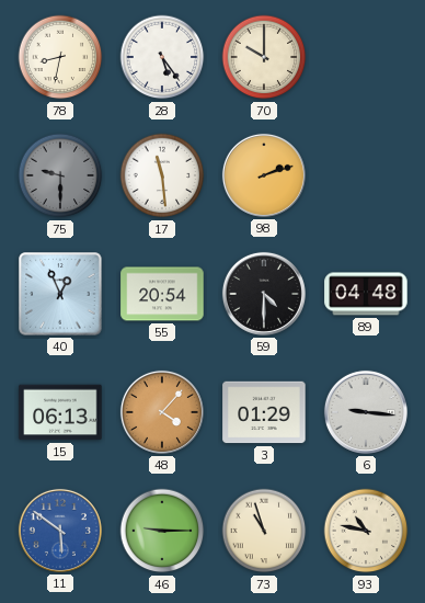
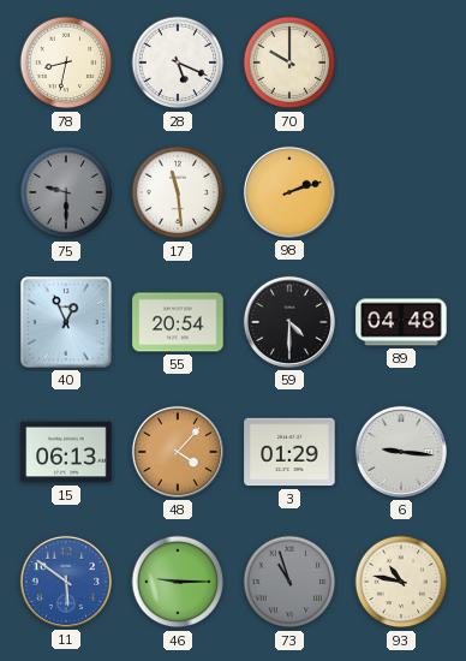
28: 5:24 -> 5:19 (178, 62)
73 dial: cream -> grey (289, 582)
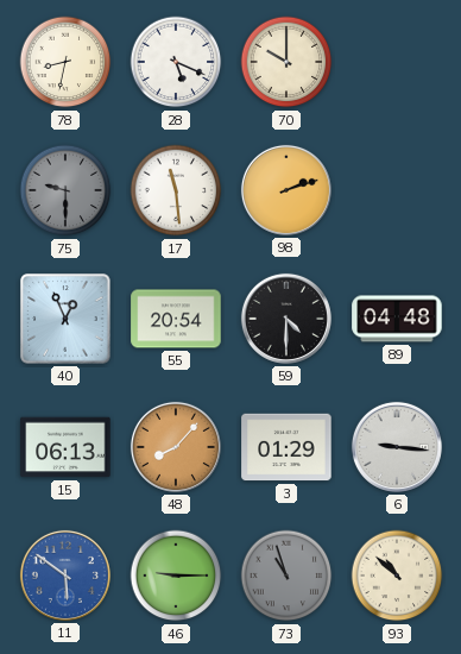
48: 4:07 -> 8:07 (176, 447)
93: 10:47 -> 10:52 (397, 576)
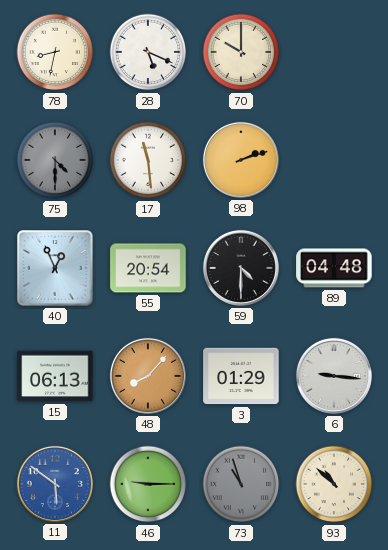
75: 9:30 -> 4:30 (55, 160)
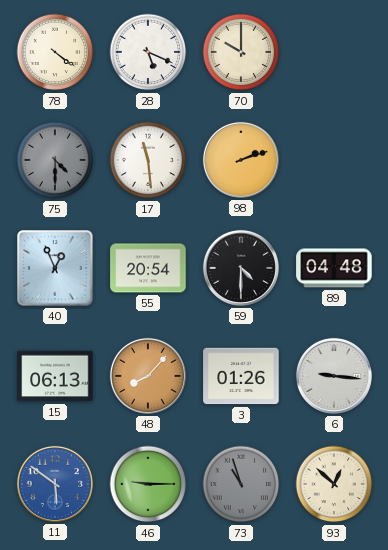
78: 8:32 -> 4:21 (55, 52)
3: 01:29 -> 01:26 (241, 376)
93: 10:52 -> 12:52 (334, 484)
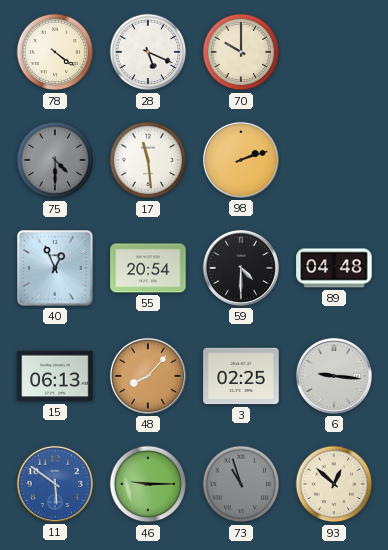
3: 01:26 -> 02:25 (241, 376)
